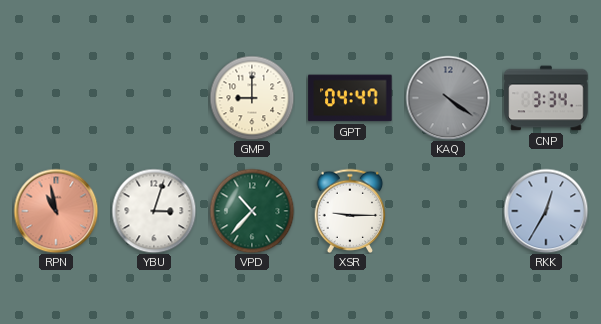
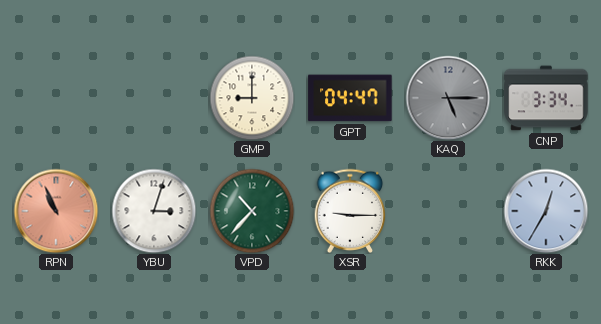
KAQ: 4:21 -> 5:15 (448, 98)
RPN: 10:58 -> 10:56 (56, 211)
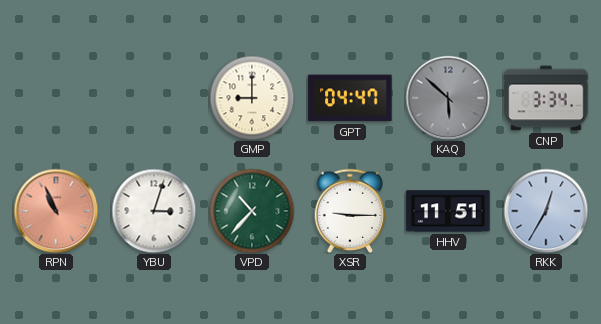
KAQ: 5:15 -> 5:52 (448, 98)
HHV: none -> 11:51 (448, 211)
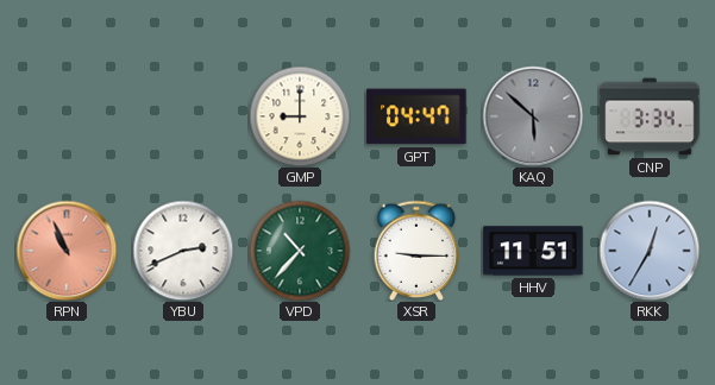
YBU: 3:03 -> 2:41 (183, 251)
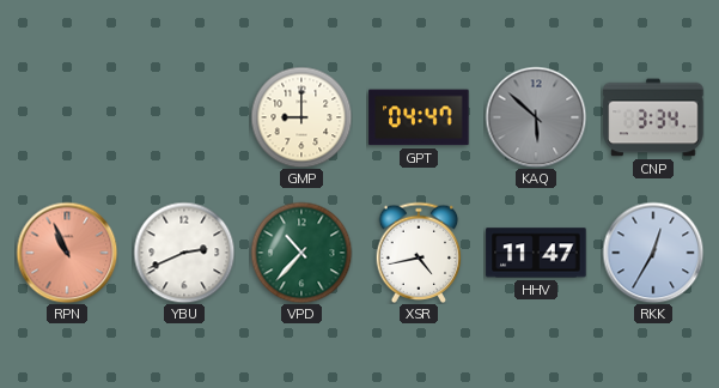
XSR: 9:15 -> 4:43 (419, 253)
HHV: 11:51 -> 11:47 (536, 253)
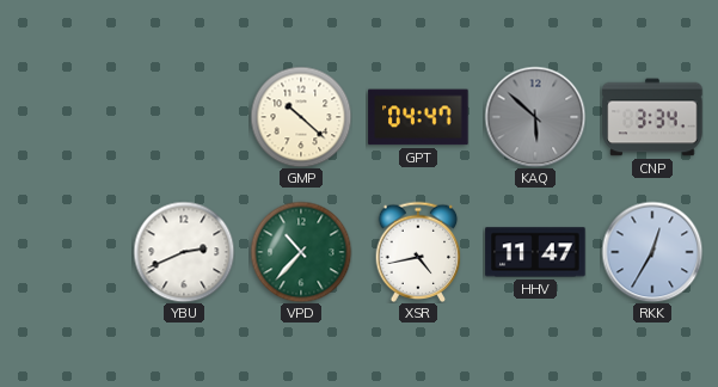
GMP: 9:00 -> 10:22 (301, 117)
RPN: 10:56 -> none (67, 253)
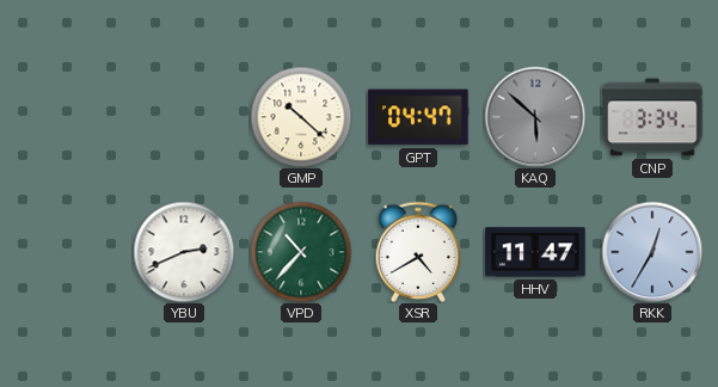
XSR: 4:43 -> 4:40 (418, 252)
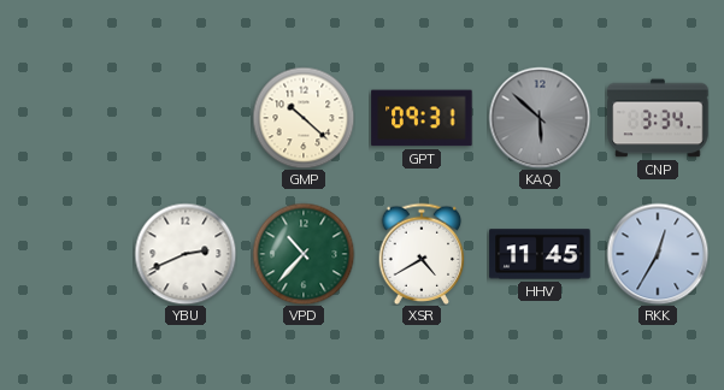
GPT: 04:47 -> 09:31 (422, 118)
HHV: 11:47 -> 11:45 (540, 254)
